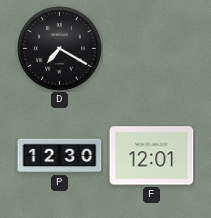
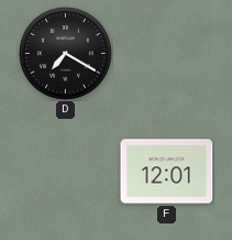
P: 12:30 -> none (60, 156)
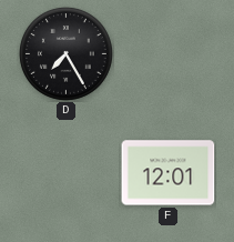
D: 7:20 -> 7:25 (65, 53)
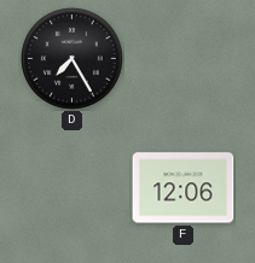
F: 12:01 -> 12:06 (184, 188)
